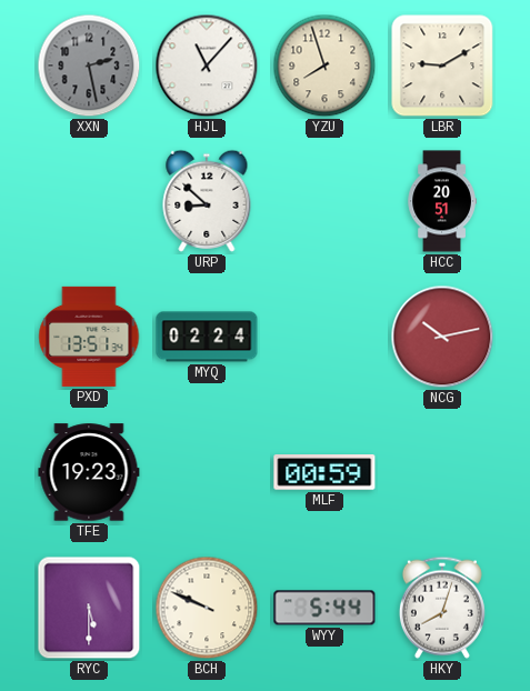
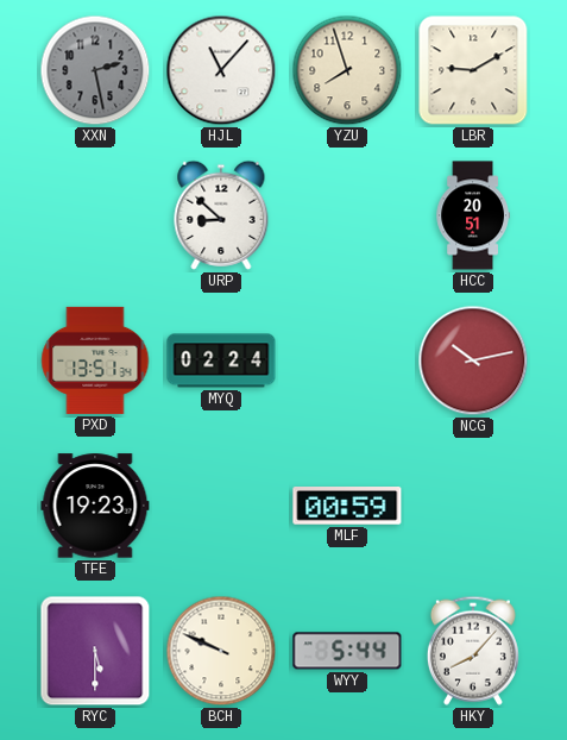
HKY: 8:03 -> 8:07 (473, 651)
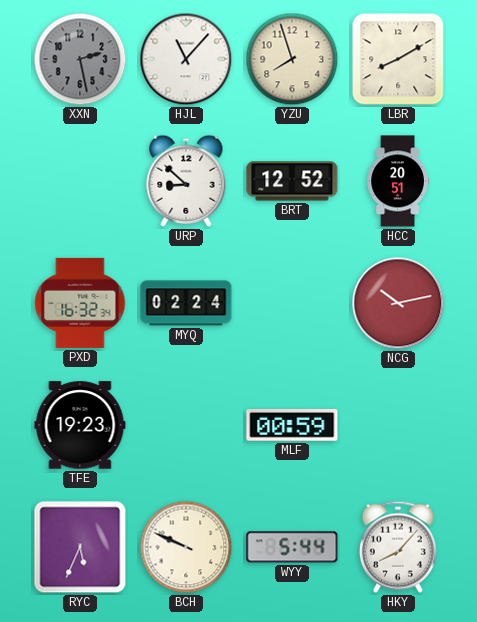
LBR: 9:10 -> 8:10 (398, 59)
BRT: none -> 12:52 (292, 181)
PXD: 13:51 -> 16:32 (80, 303)
RYC: 5:30 -> 5:34 (80, 547)
